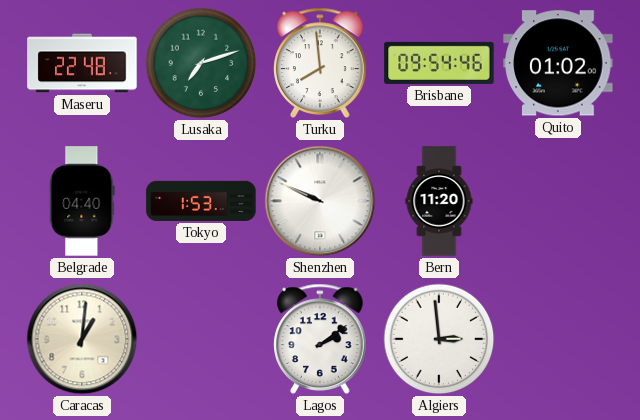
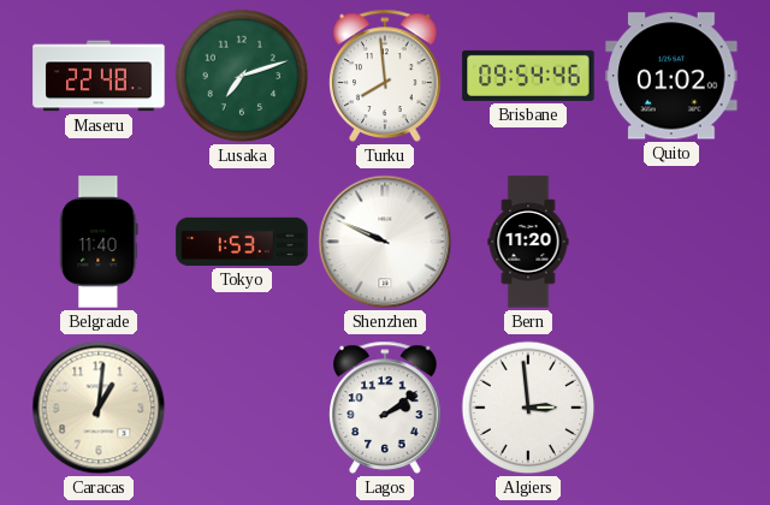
Belgrade: 04:40 -> 11:40 (99, 242)
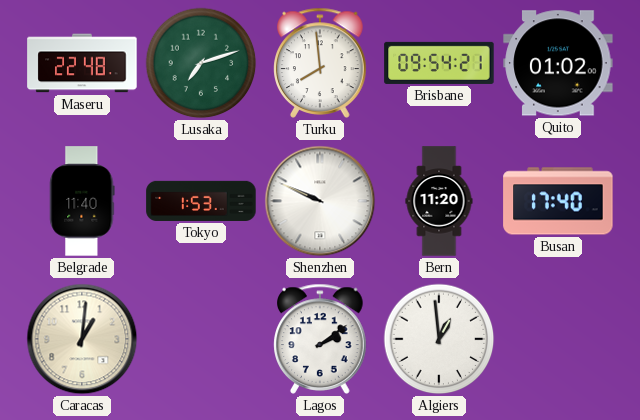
Brisbane: 09:54:46 -> 09:54:21 (439, 63)
Busan: none -> 17:40 (558, 201)
Algiers: 2:59 -> 12:59 (439, 339)
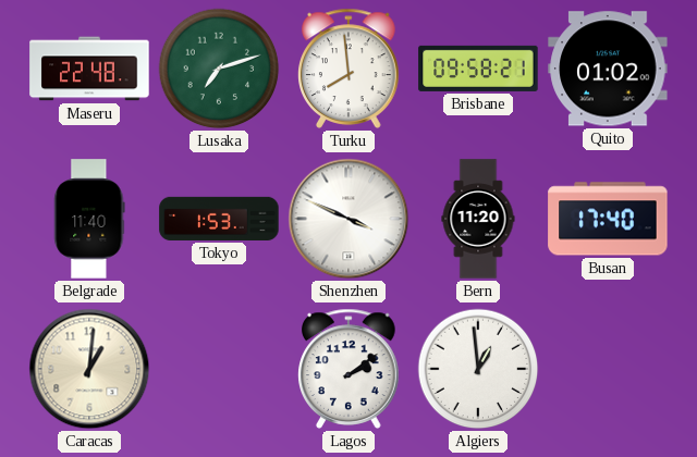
Brisbane: 09:54 -> 09:58 (478, 69)
Shenzhen: 9:49 -> 3:49 (348, 219)
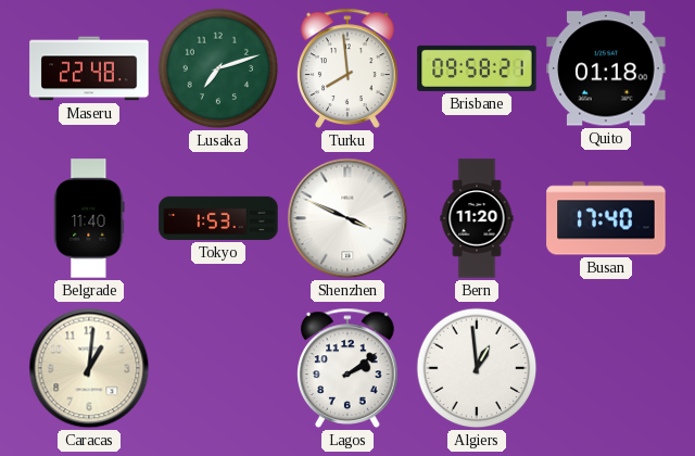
Quito: 01:02 -> 01:18 (606, 68)
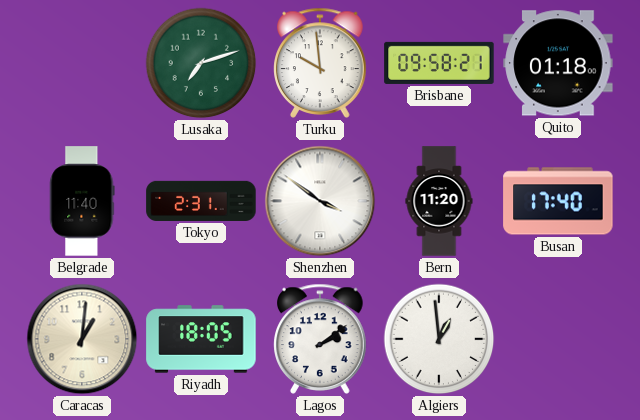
Maseru: 22:48 -> none (89, 68)
Turku: 7:59 -> 9:59 (320, 63)
Tokyo: 1:53 -> 2:31 (201, 201)
Shenzhen: 3:49 -> 3:51 (320, 201)
Riyadh: none -> 18:05 (201, 339)
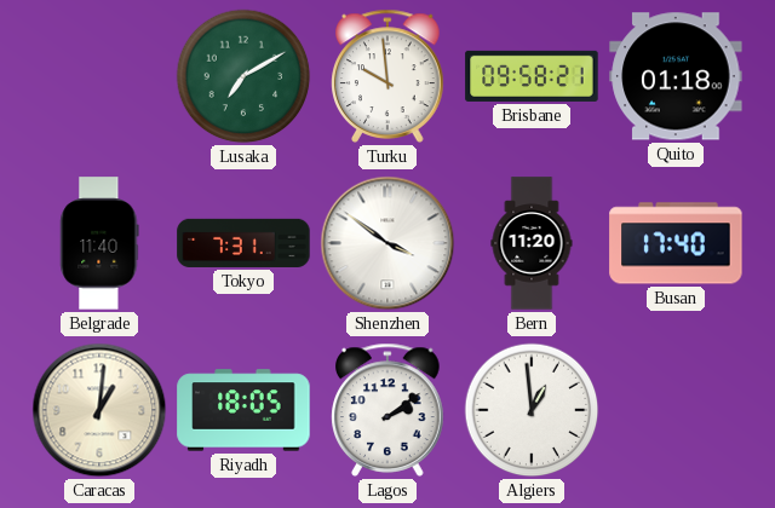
Lusaka: 7:12 -> 7:10 (243, 76)
Tokyo: 2:31 -> 7:31 (243, 243)
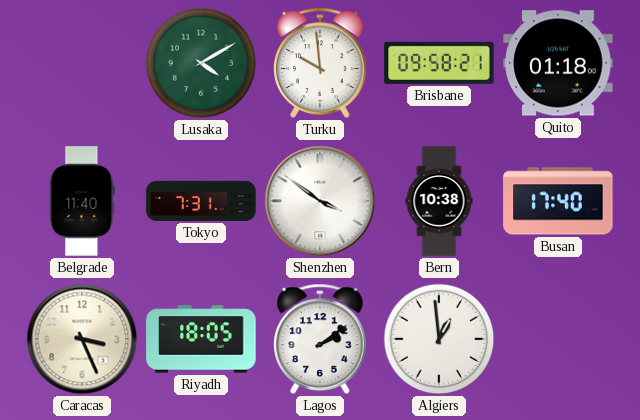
Lusaka: 7:10 -> 4:10 (201, 63)
Bern: 11:20 -> 10:38 (439, 201)
Caracas: 1:01 -> 3:26 (82, 339)
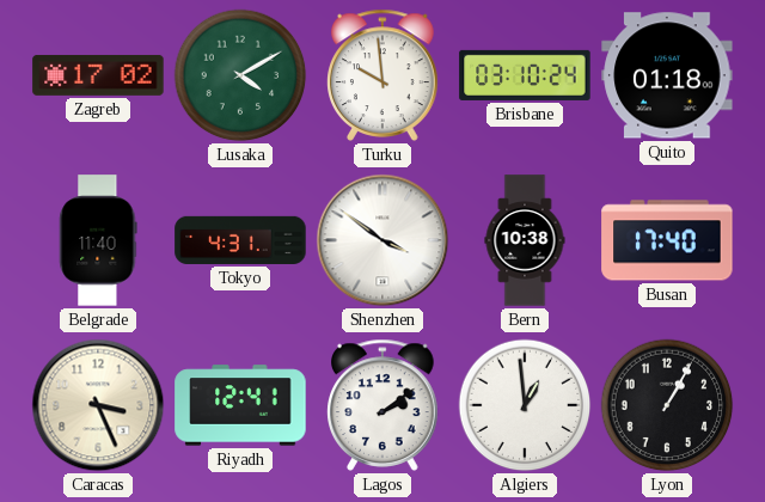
Zagreb: none -> 17:02 (98, 75)
Brisbane: 09:58 -> 03:10 (525, 75)
Tokyo: 7:31 -> 4:31 (240, 240)
Riyadh: 18:05 -> 12:41 (240, 405)
Lyon: none -> 1:05 (667, 405)
